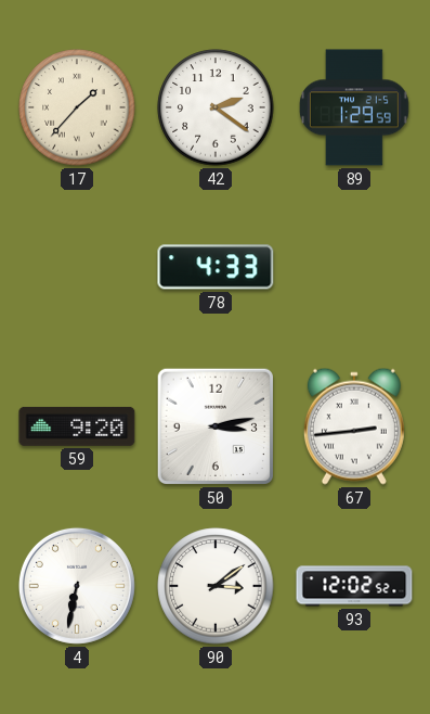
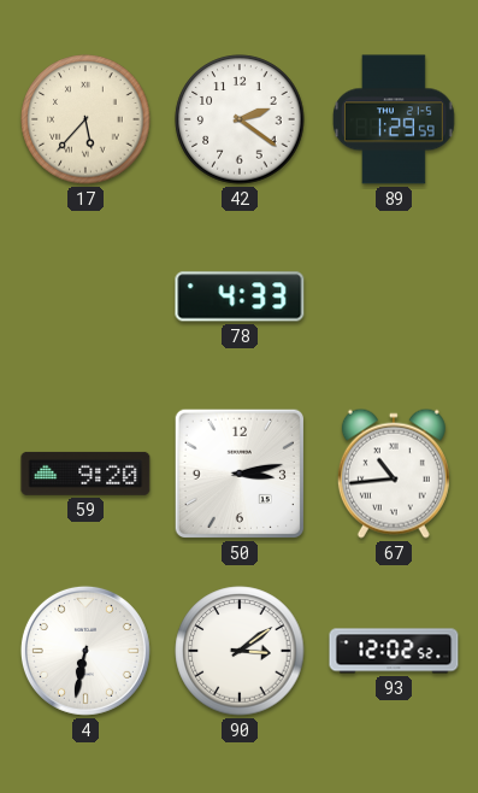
17: 1:37 -> 5:37 (85, 119)
67: 2:44 -> 10:44 (394, 474)
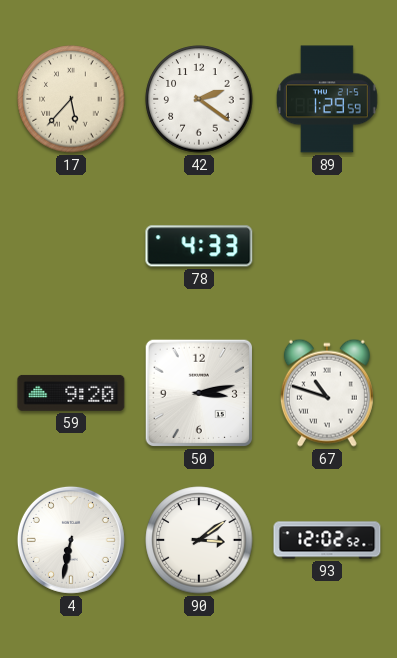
67: 10:44 -> 10:48 (327, 393)
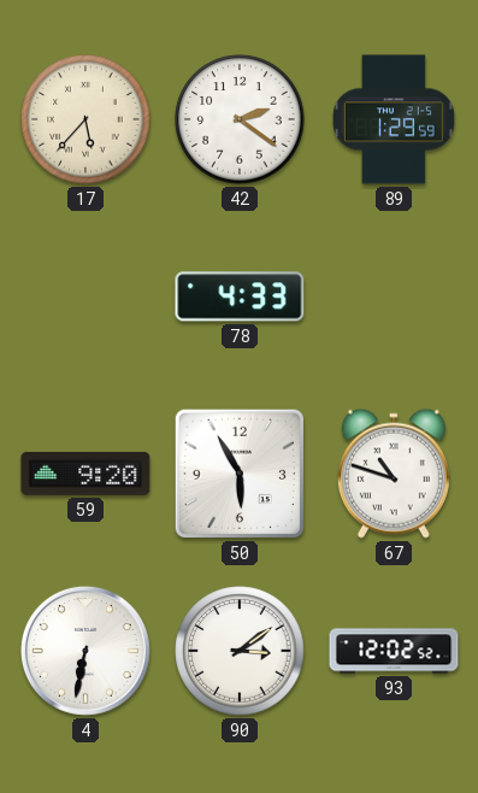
50: 3:13 -> 5:55 (240, 474)
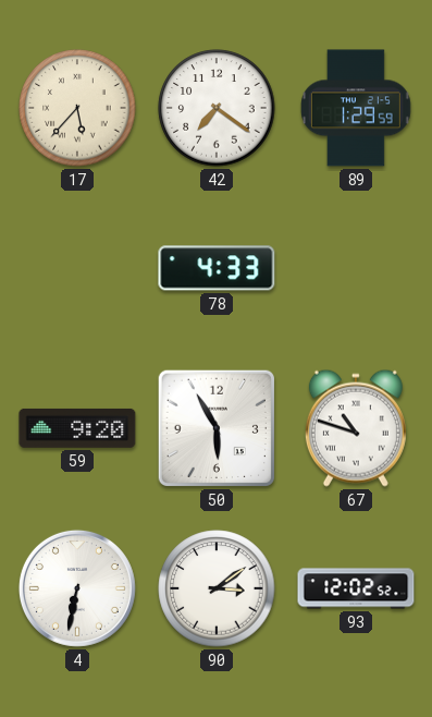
42: 2:21 -> 7:21 (217, 108)
